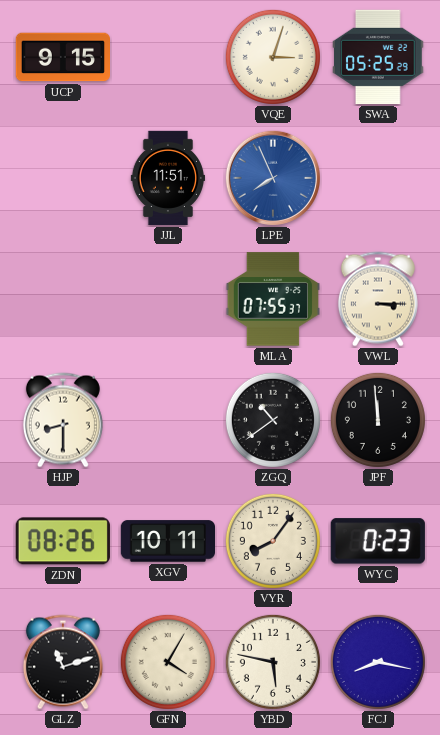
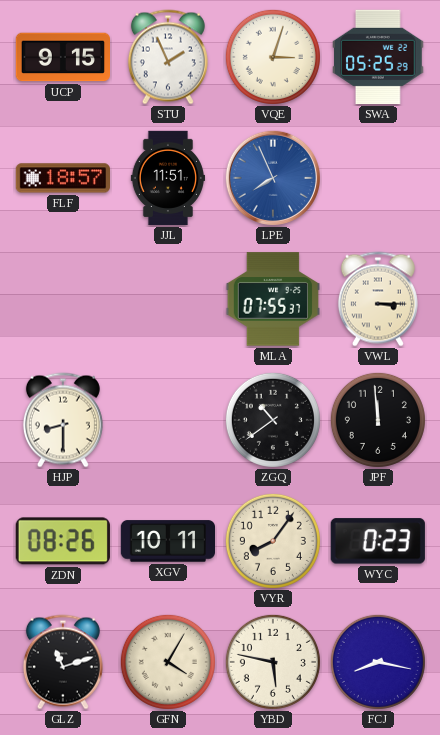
STU: none -> 1:56 (168, 57)
FLF: none -> 18:57 (62, 178)
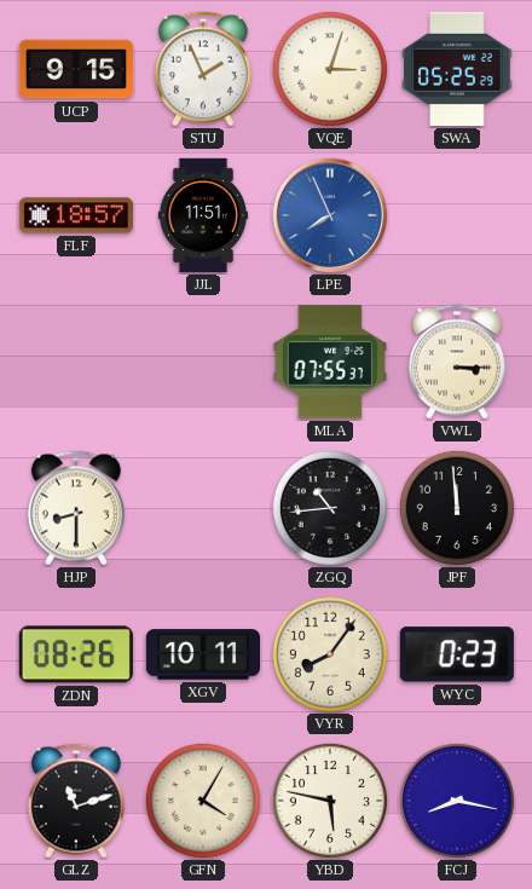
ZGQ: 10:39 -> 10:44 (330, 508)
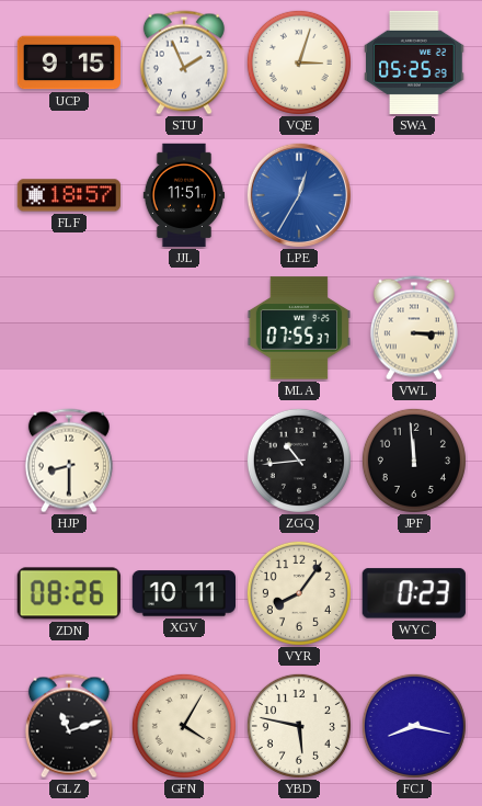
LPE: 7:56 -> 12:35 (298, 194)
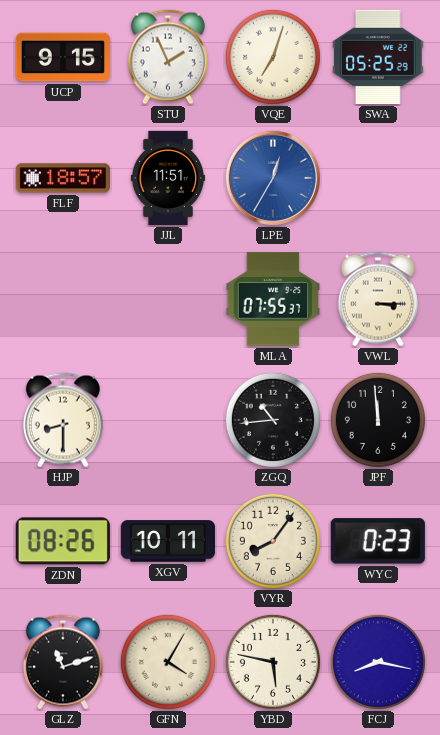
VQE: 3:03 -> 7:03 (273, 57)
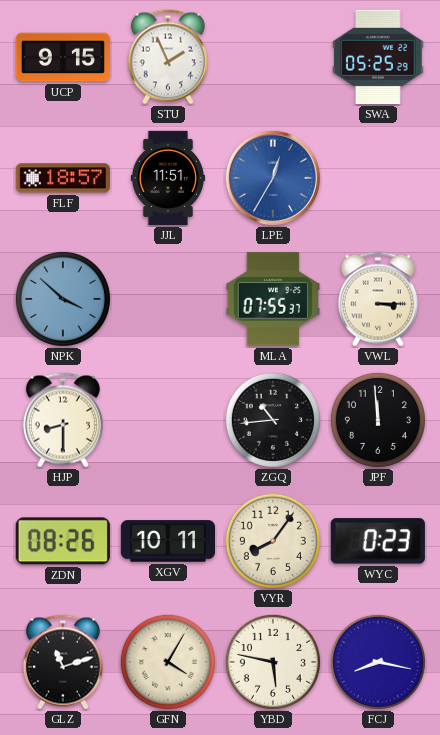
VQE: 7:03 -> none (273, 57)
NPK: none -> 3:52 (63, 299)
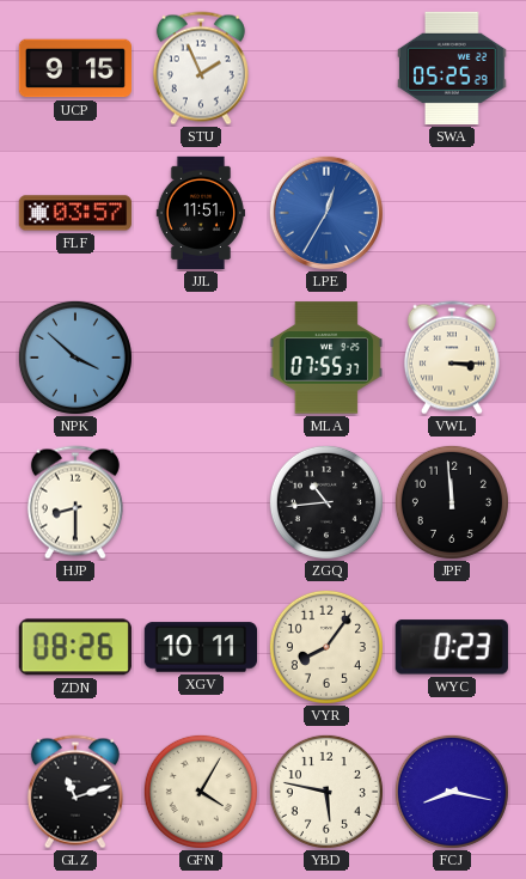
FLF: 18:57 -> 03:57 (74, 213)
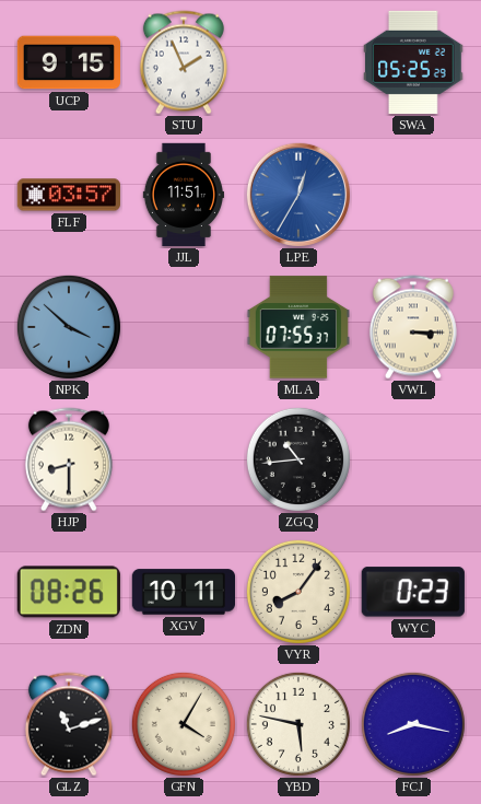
JPF: 11:59 -> none (452, 502)
